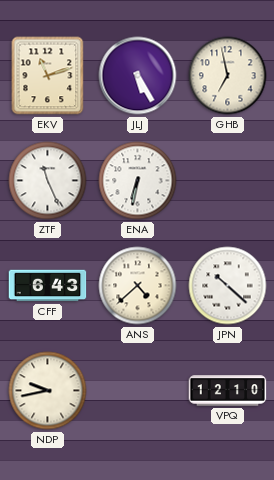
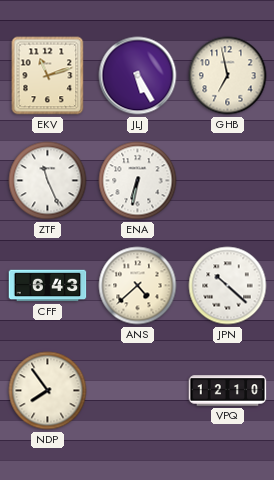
NDP: 9:43 -> 7:54 (48, 391)
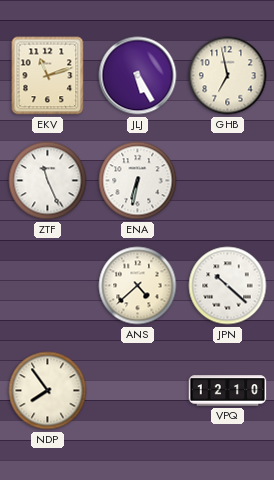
CFF: 6:43 -> none (48, 286)
